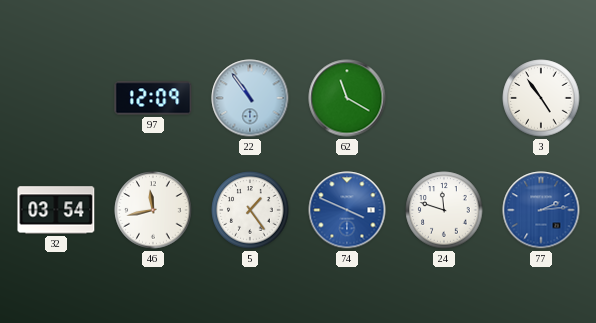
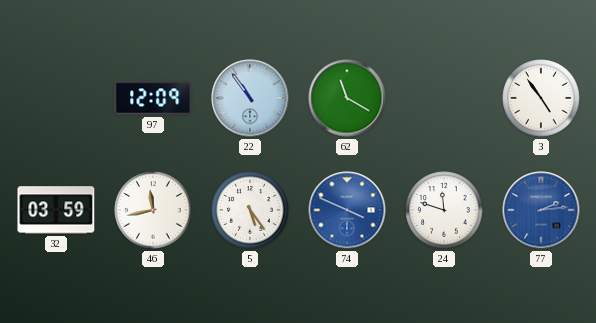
32: 03:54 -> 03:59 (56, 210)
5: 1:24 -> 5:24 (250, 210)
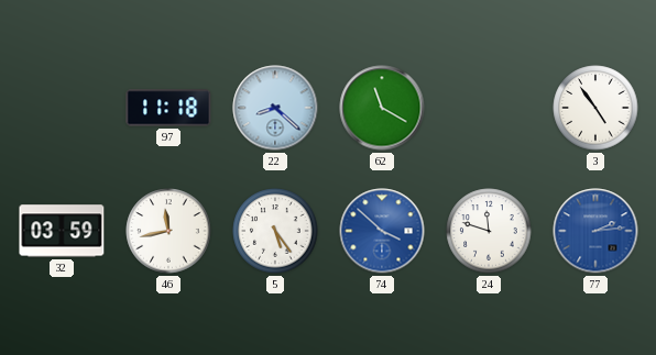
97: 12:09 -> 11:18 (168, 108)
22: 10:54 -> 8:22 (275, 108)
74: 3:49 -> 3:52 (382, 231)
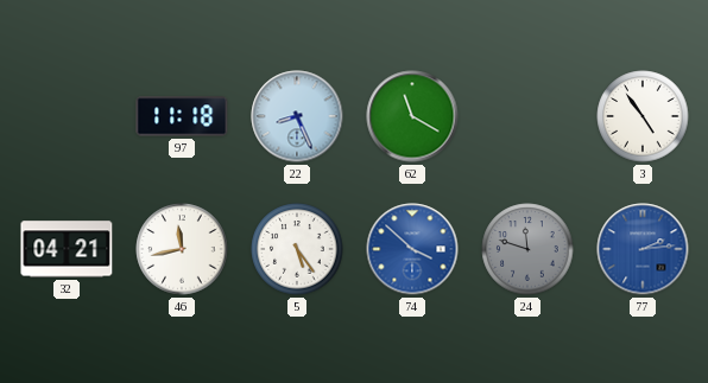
22: 8:22 -> 8:26 (297, 116)
32: 03:59 -> 04:21 (67, 249)
24 dial: white -> grey (527, 249)
